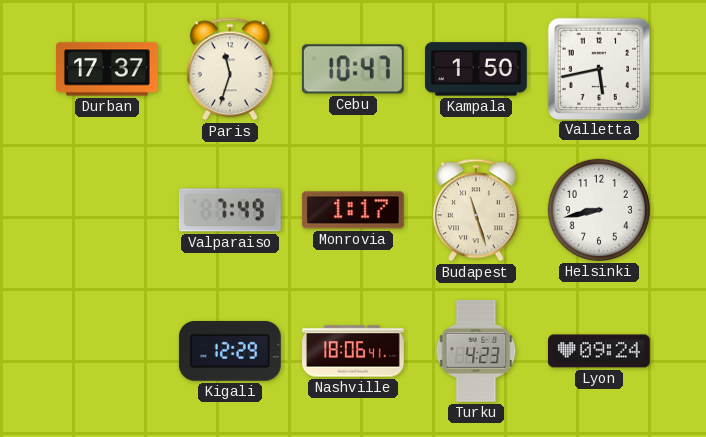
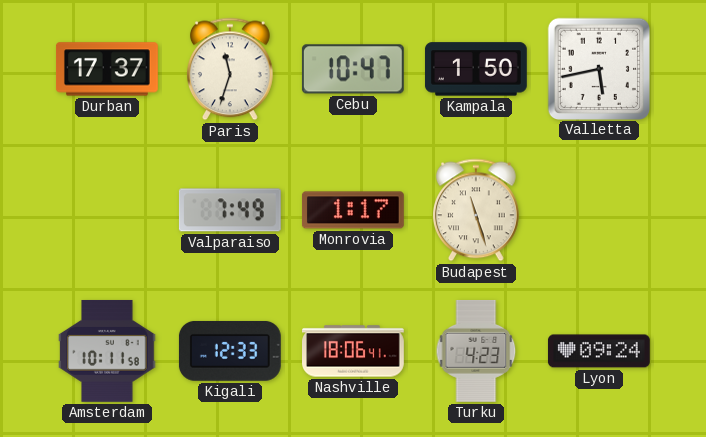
Helsinki: 8:43 -> none (599, 210)
Amsterdam: none -> 10:11 (107, 351)
Kigali: 12:29 -> 12:33 (230, 351)
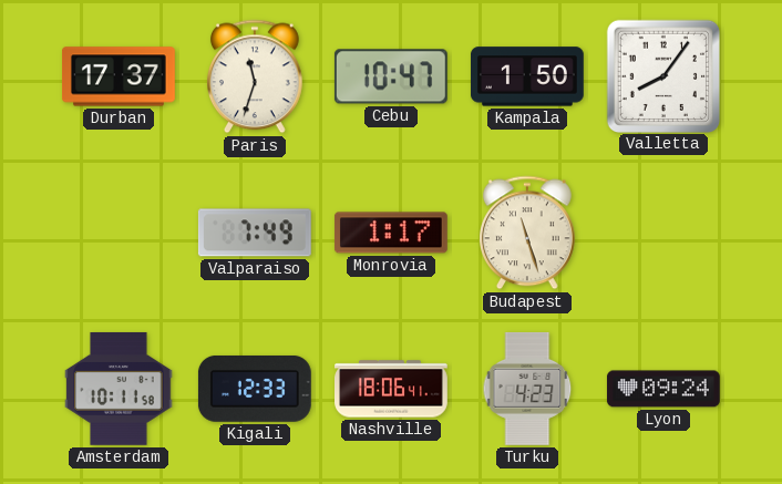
Valletta: 5:43 -> 8:06 (662, 75)
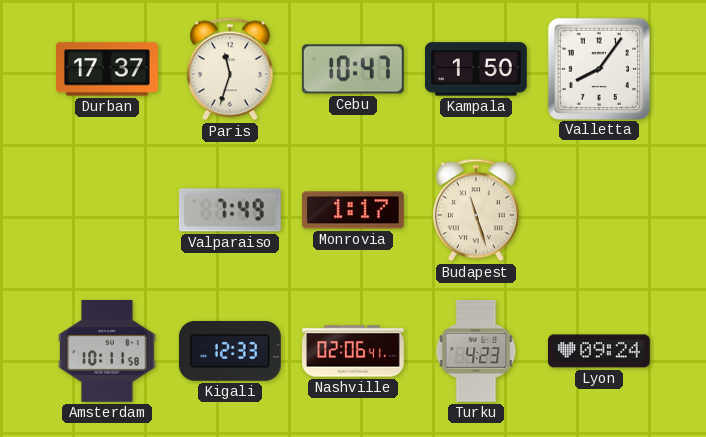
Nashville: 18:06 -> 02:06 (354, 351)
